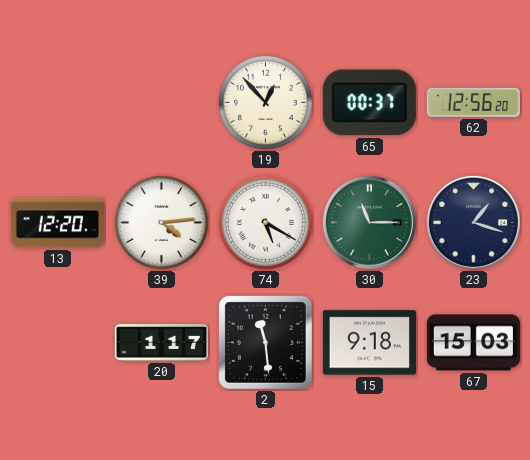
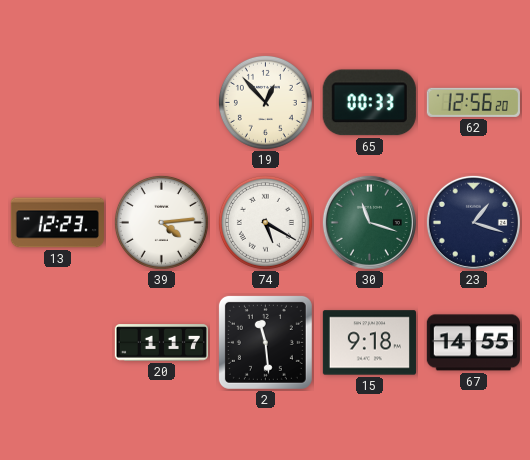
65: 00:37 -> 00:33 (369, 103)
13: 12:20 -> 12:23 (57, 223)
30: 11:15 -> 11:18 (369, 222)
67: 15:03 -> 14:55 (473, 343)
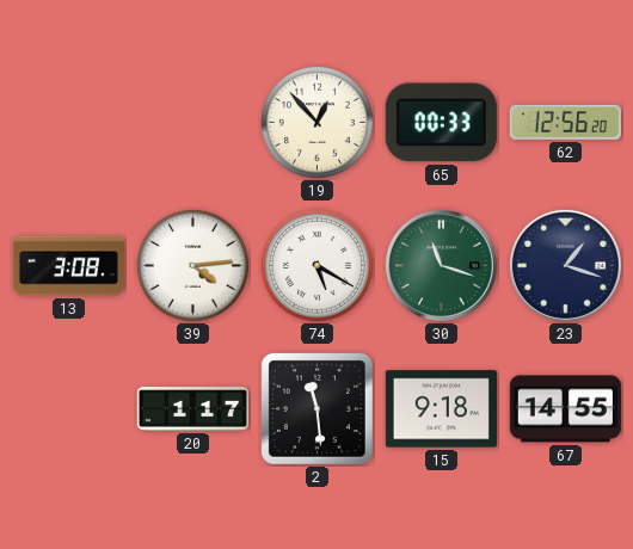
13: 12:23 -> 3:08 (68, 266)
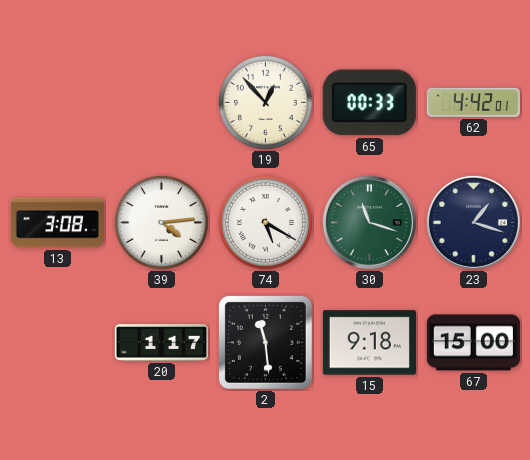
62: 12:56 -> 4:42 (473, 102)
67: 14:55 -> 15:00 (473, 343)
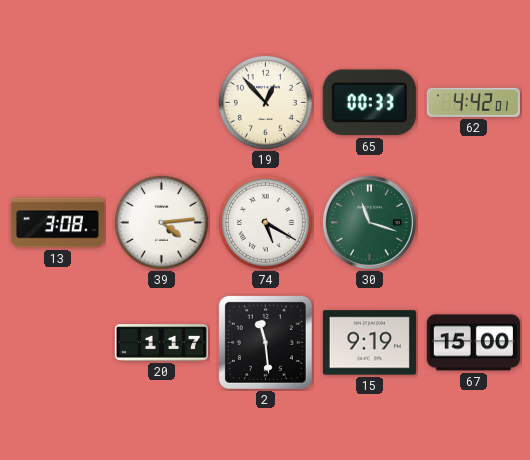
23: 1:18 -> none (473, 222)
15: 9:18 -> 9:19 (369, 343)
